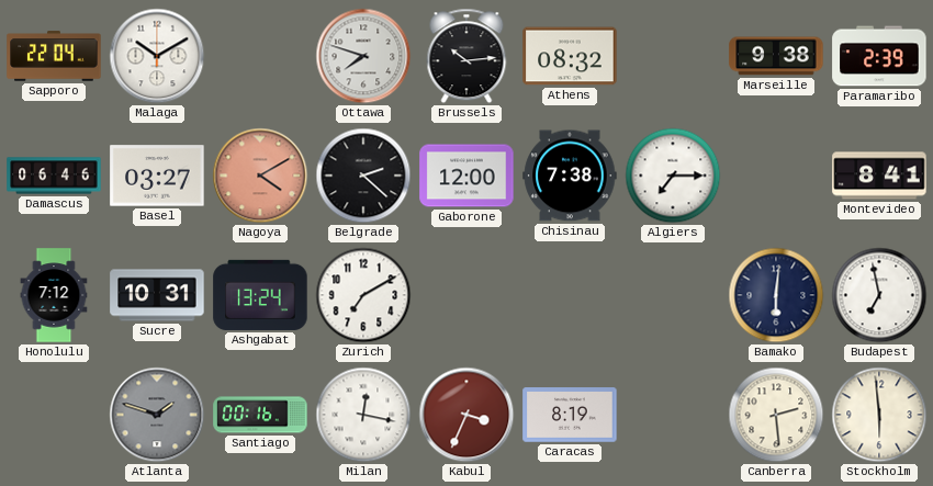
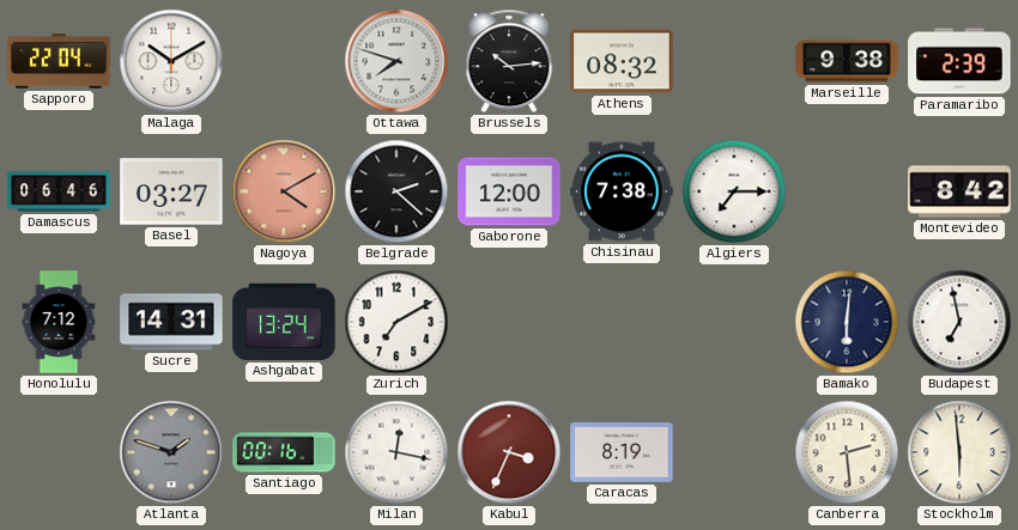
Montevideo: 8:41 -> 8:42 (959, 191)
Sucre: 10:31 -> 14:31 (171, 322)
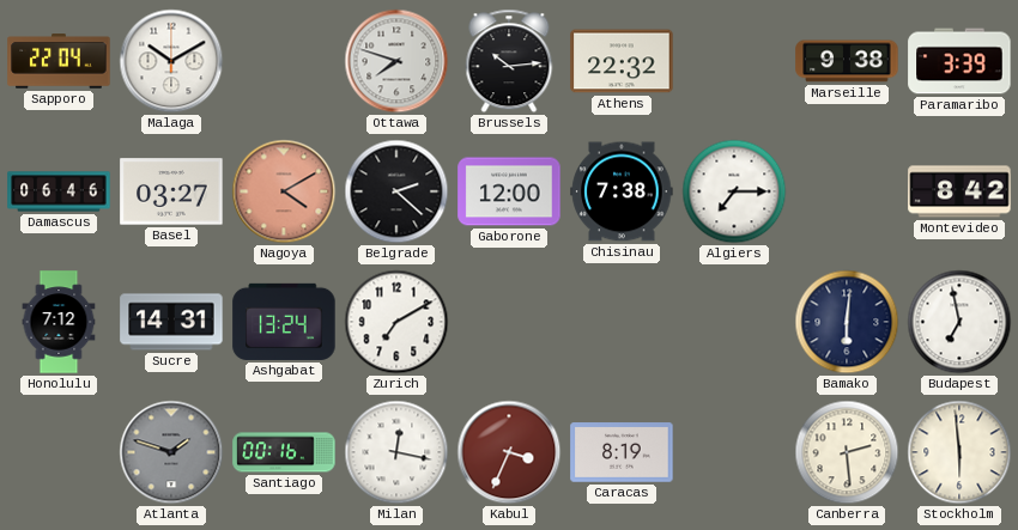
Athens: 08:32 -> 22:32 (622, 61)
Paramaribo: 2:39 -> 3:39 (959, 61)
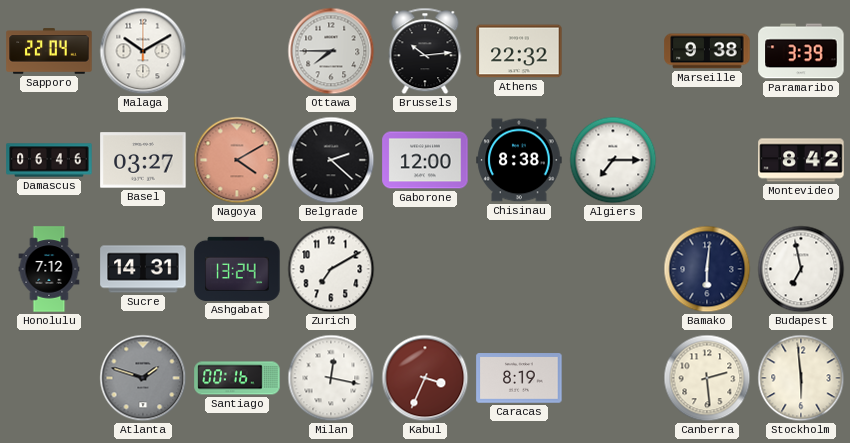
Ottawa: 7:48 -> 7:45 (331, 51)
Chisinau: 7:38 -> 8:38 (519, 160)
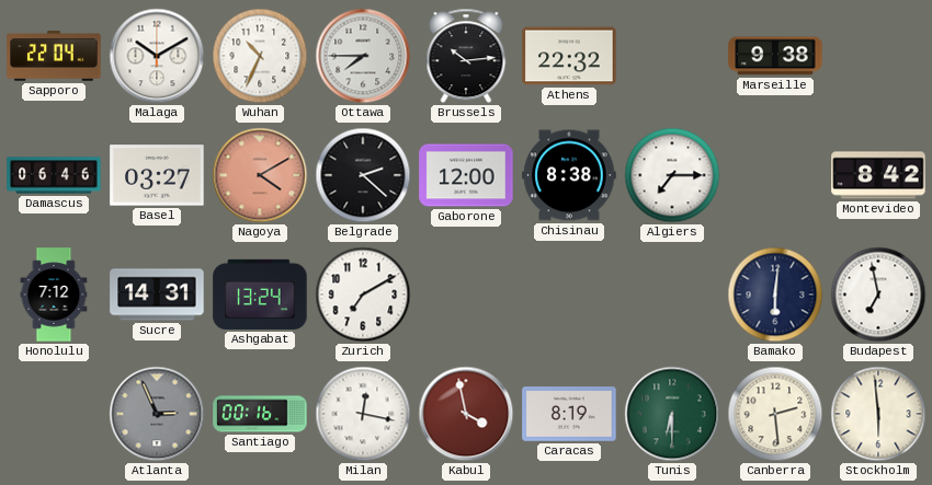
Wuhan: none -> 10:34 (260, 56)
Paramaribo: 3:39 -> none (801, 51)
Atlanta: 1:48 -> 2:56 (157, 414)
Kabul: 3:34 -> 3:58 (466, 414)
Tunis: none -> 6:30 (672, 414)
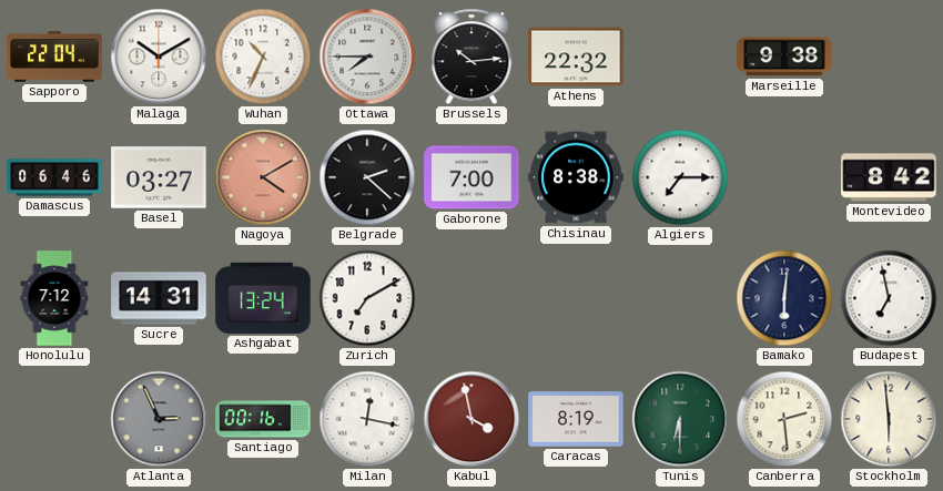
Gaborone: 12:00 -> 7:00 (471, 177)
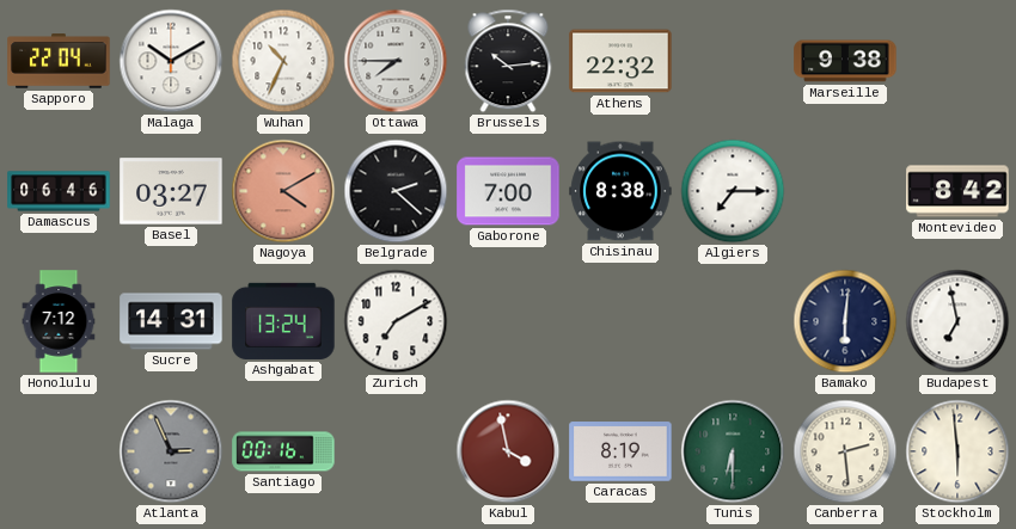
Milan: 12:17 -> none (367, 419)
